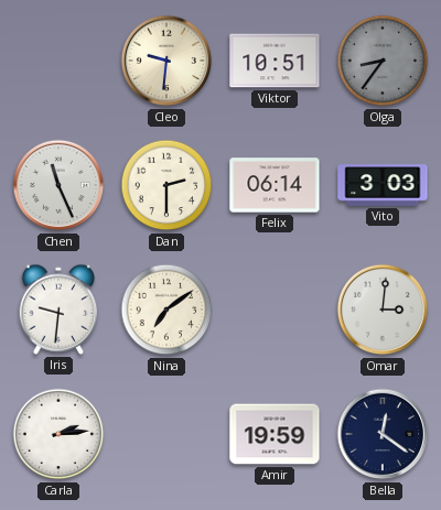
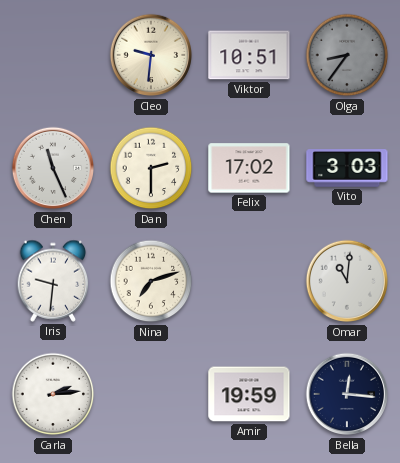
Felix: 06:14 -> 17:02 (249, 168)
Nina: 7:09 -> 7:12 (151, 281)
Omar: 3:01 -> 11:01 (347, 281)
Bella: 12:21 -> 12:16 (347, 394)
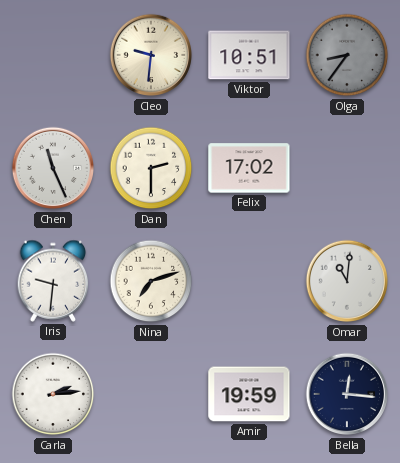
Vito: 3:03 -> none (347, 168)
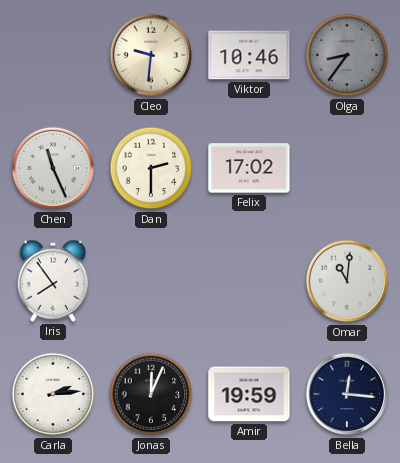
Viktor: 10:51 -> 10:46 (249, 55)
Iris: 9:31 -> 7:54 (53, 281)
Nina: 7:12 -> none (151, 281)
Jonas: none -> 12:04 (151, 394)
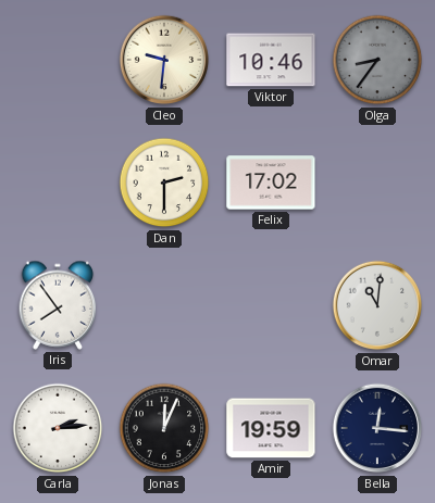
Chen: 11:26 -> none (53, 168)
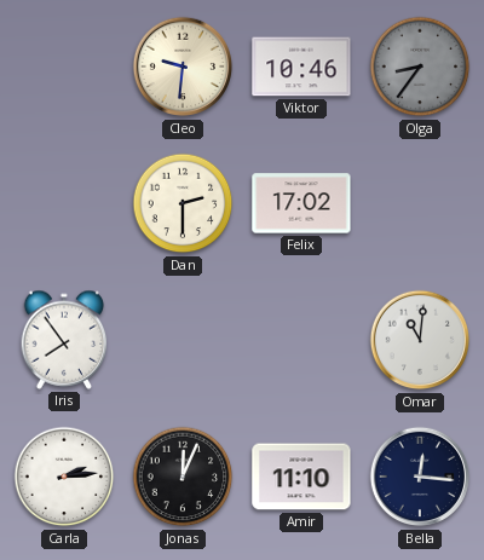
Amir: 19:59 -> 11:10 (301, 477)
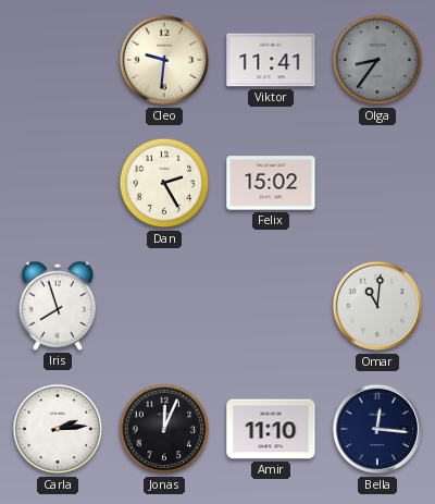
Viktor: 10:46 -> 11:41 (271, 60)
Dan: 2:30 -> 2:25 (164, 183)
Felix: 17:02 -> 15:02 (271, 183)
Iris: 7:54 -> 7:57 (58, 306)
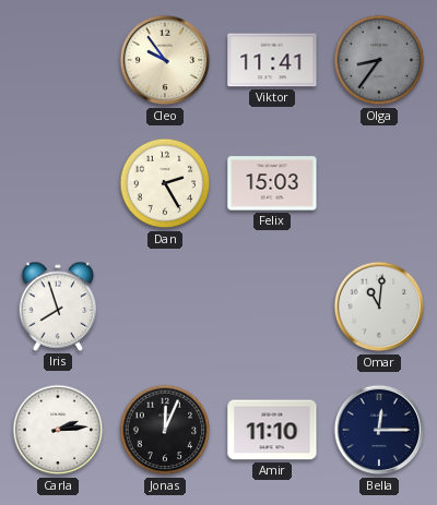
Cleo: 9:31 -> 9:54 (165, 60)
Felix: 15:02 -> 15:03 (272, 183)
Bella: 12:16 -> 12:15 (379, 430)
